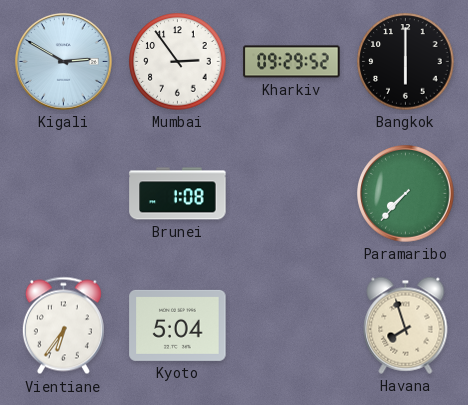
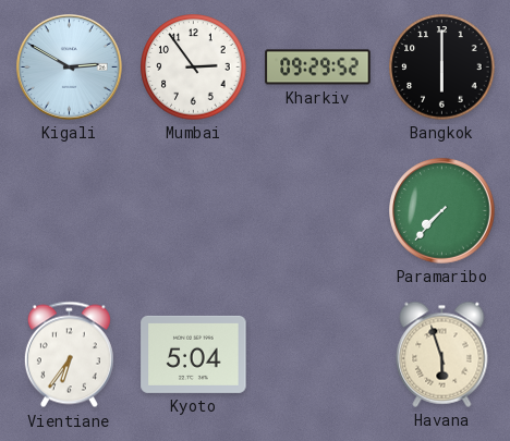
Brunei: 1:08 -> none (178, 194)
Havana: 7:57 -> 5:57 (442, 354)
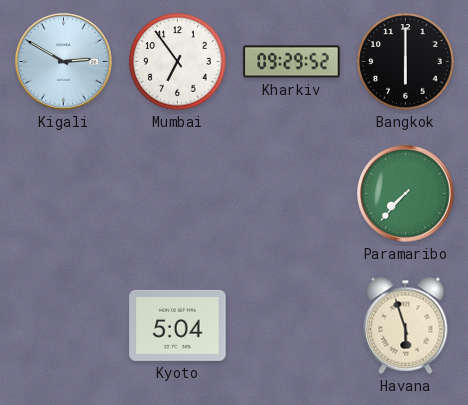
Mumbai: 2:54 -> 6:54 (178, 62)
Vientiane: 6:36 -> none (69, 355)
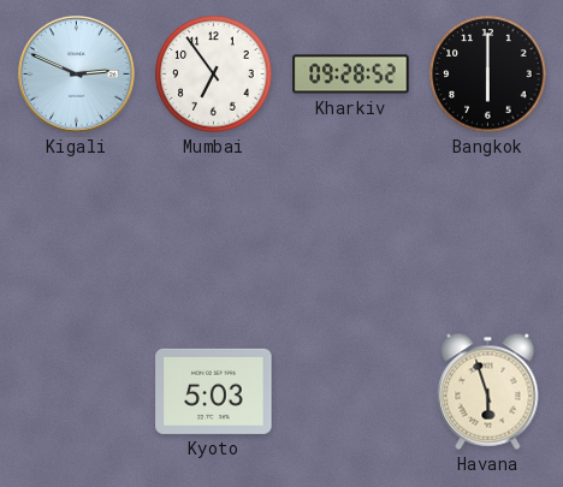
Kigali: 2:50 -> 2:49 (77, 75)
Kharkiv: 09:29 -> 09:28 (351, 75)
Paramaribo: 7:37 -> none (406, 194)
Kyoto: 5:04 -> 5:03 (214, 391)
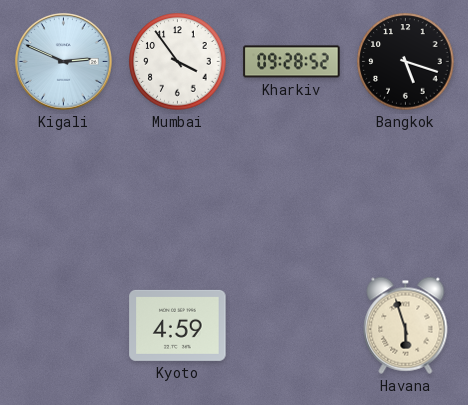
Mumbai: 6:54 -> 3:54 (178, 62)
Bangkok: 6:00 -> 5:18 (406, 62)
Kyoto: 5:03 -> 4:59 (178, 325)
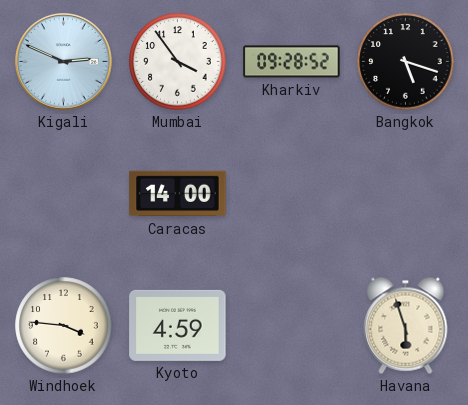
Caracas: none -> 14:00 (178, 194)
Windhoek: none -> 3:46 (64, 326)
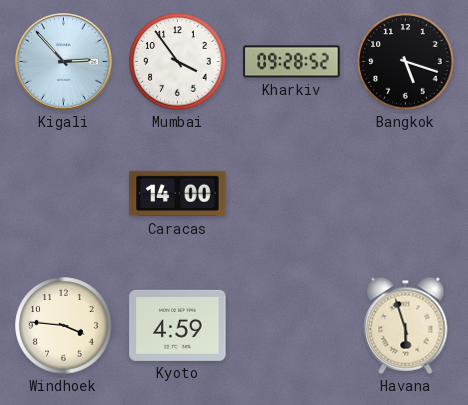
Kigali: 2:49 -> 2:53 (64, 62)
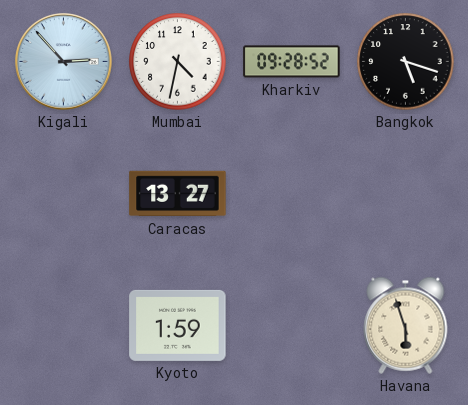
Mumbai: 3:54 -> 4:32 (178, 62)
Caracas: 14:00 -> 13:27 (178, 194)
Windhoek: 3:46 -> none (64, 326)
Kyoto: 4:59 -> 1:59 (178, 325)
